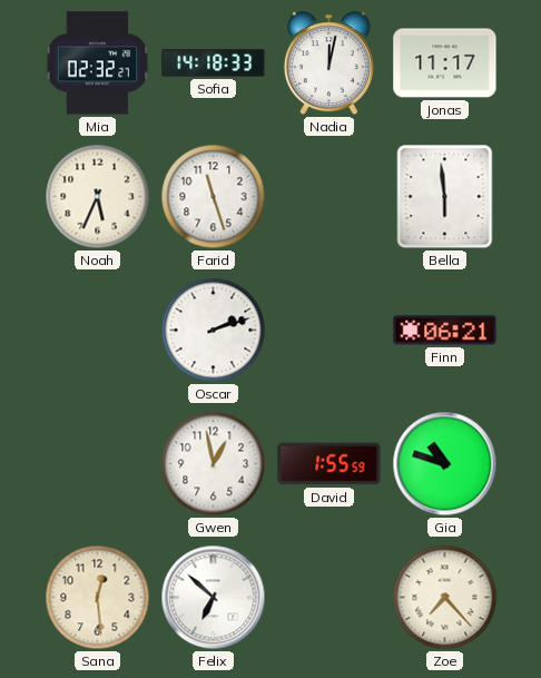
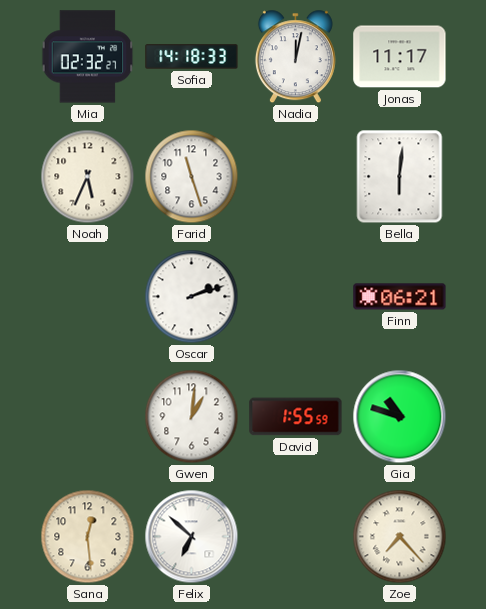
Bella: 5:59 -> 6:01 (400, 177)
Gwen: 12:58 -> 1:01 (192, 417)
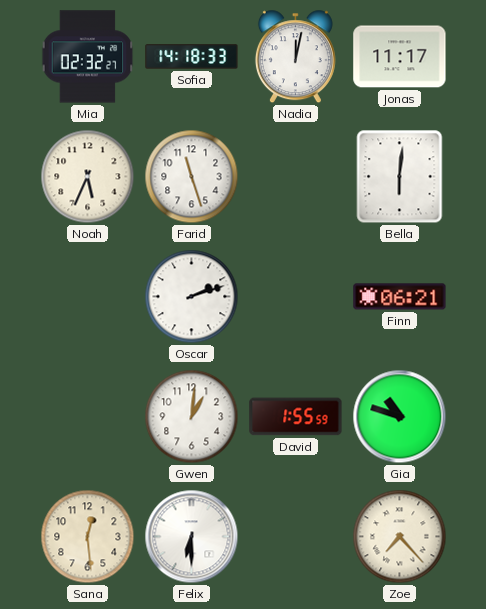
Felix: 6:52 -> 6:30 (192, 537)
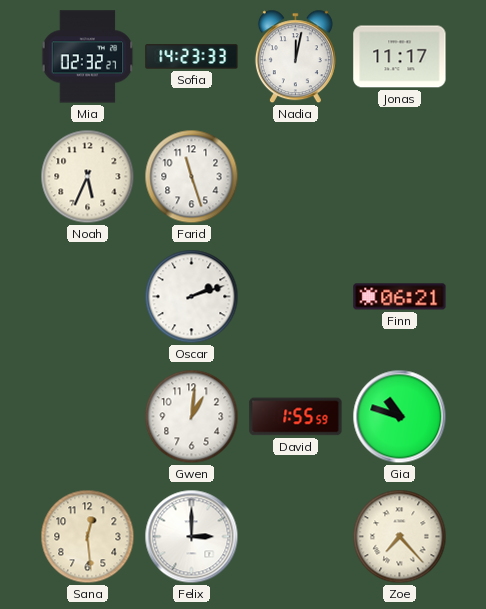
Sofia: 14:18 -> 14:23 (192, 57)
Bella: 6:01 -> none (400, 177)
Felix: 6:30 -> 3:00 (192, 537)
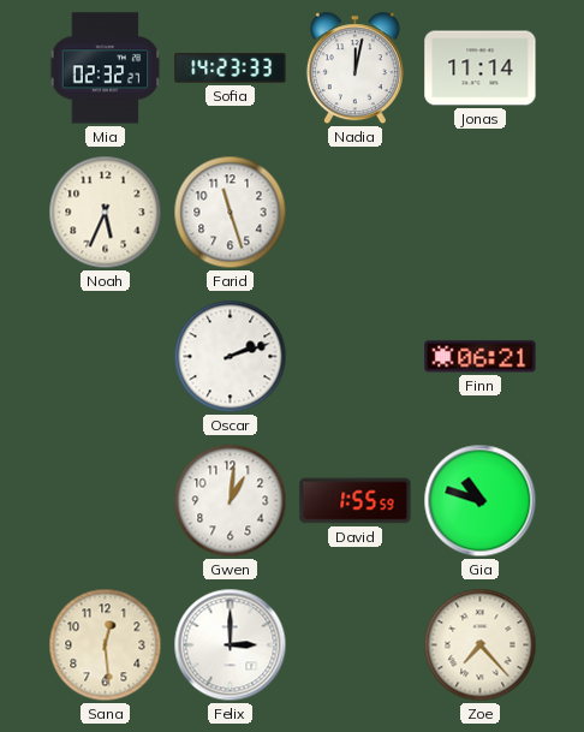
Jonas: 11:17 -> 11:14 (481, 69)
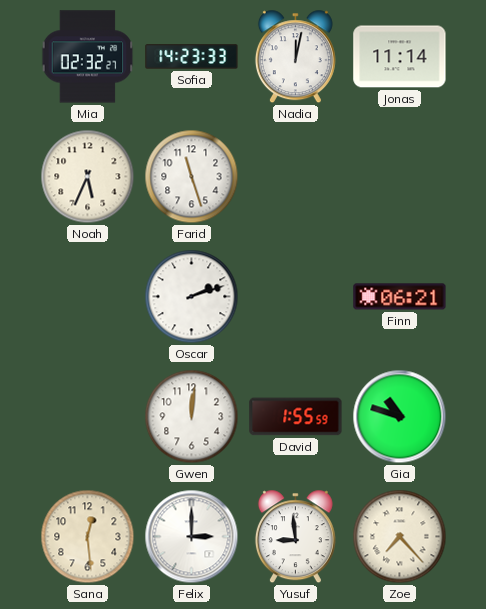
Gwen: 1:01 -> 12:01 (192, 417)
Yusuf: none -> 8:59 (295, 537)
